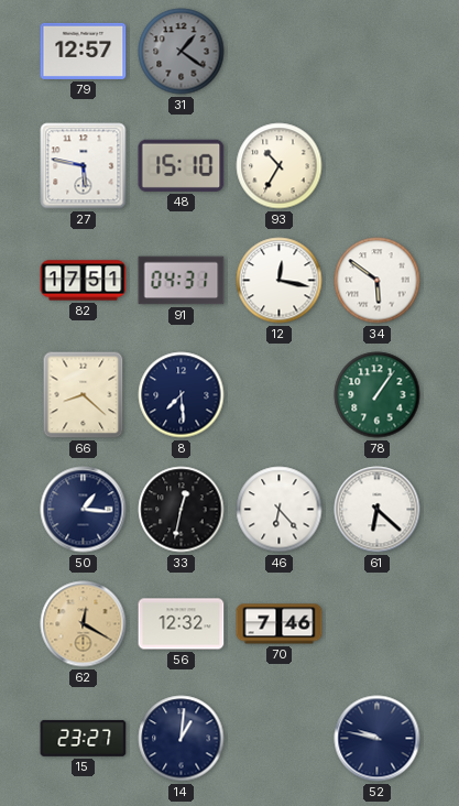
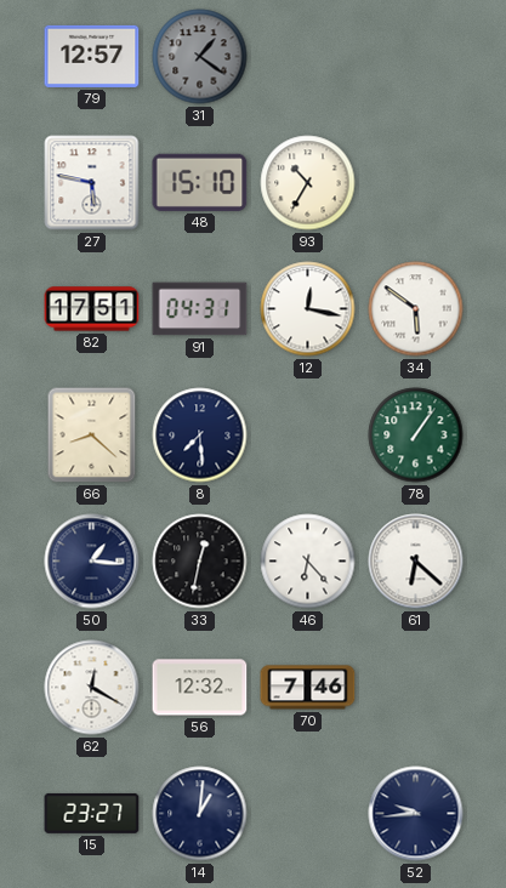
62 dial: champagne -> white (92, 688)
52: 9:47 -> 9:44 (416, 814)
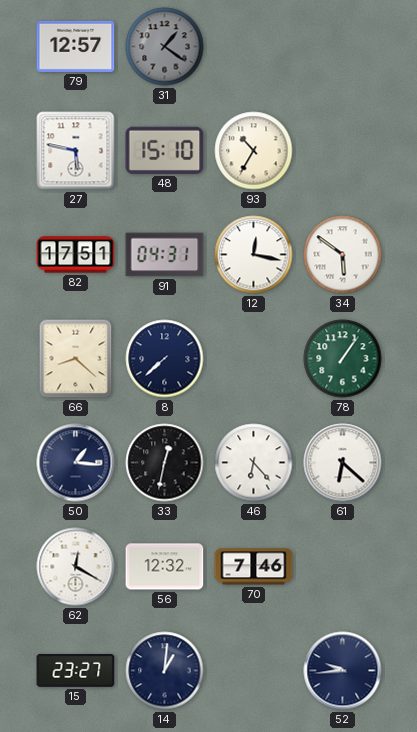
8: 7:29 -> 7:38 (165, 359)
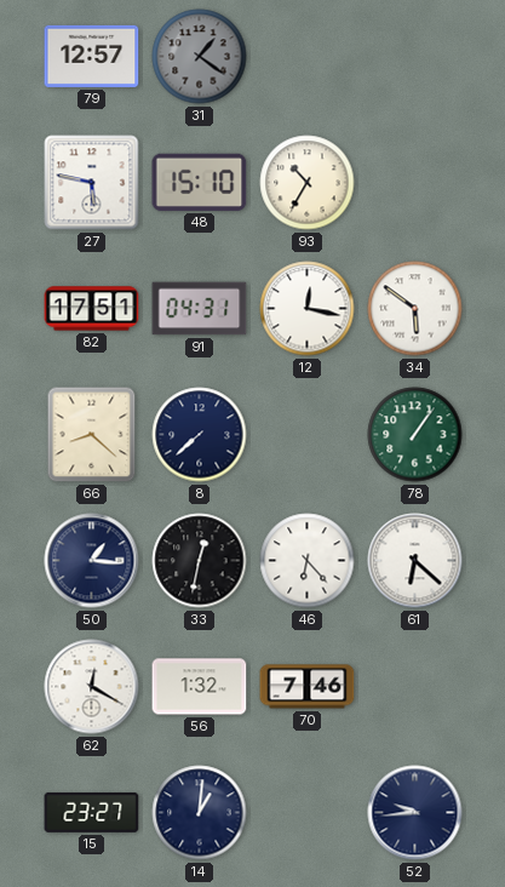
56: 12:32 -> 1:32 (200, 687)
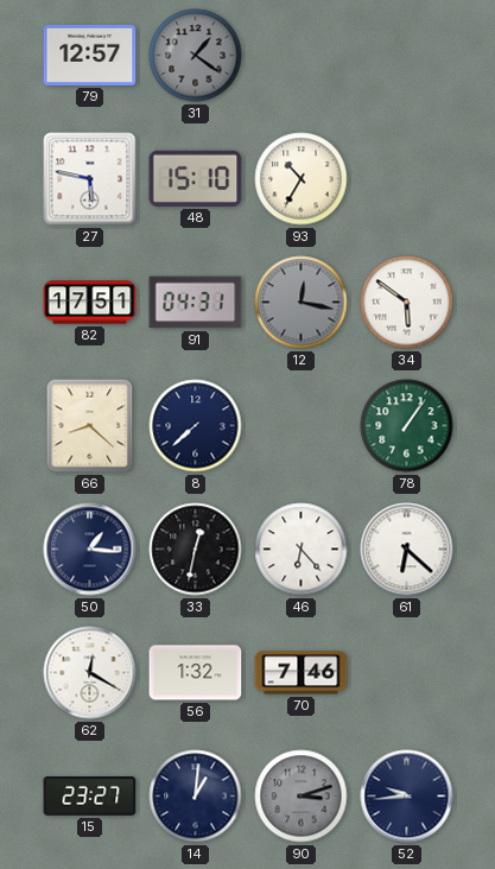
12 dial: white -> grey (302, 303)
90: none -> 3:12 (302, 797)
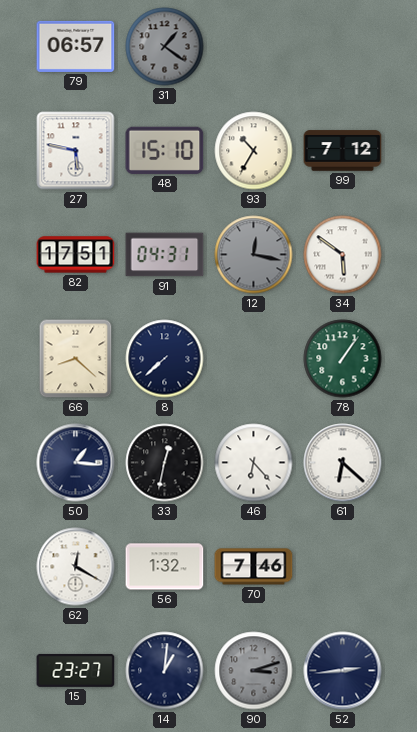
79: 12:57 -> 06:57 (76, 46)
99: none -> 7:12 (343, 151)
52: 9:44 -> 2:44 (343, 671)
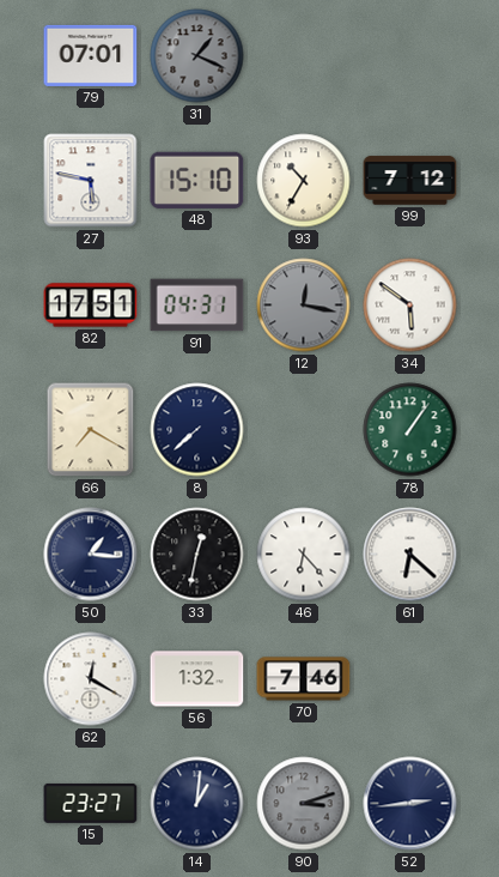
79: 06:57 -> 07:01 (91, 55)
31: 1:21 -> 1:19 (197, 56)
66: 8:22 -> 7:20 (91, 430)
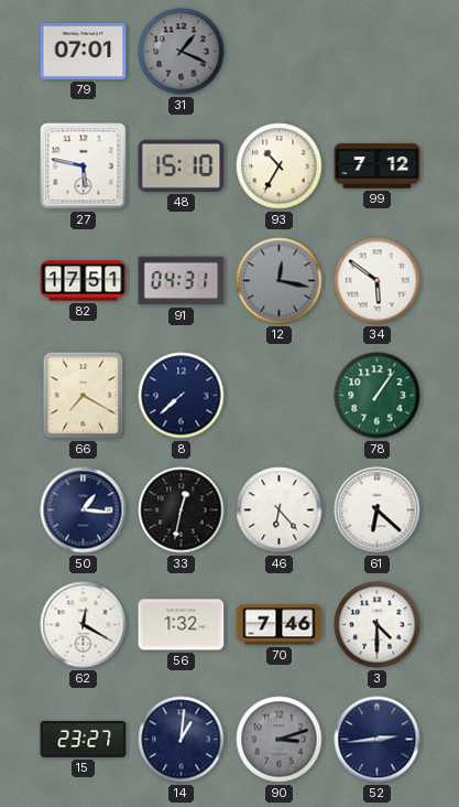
3: none -> 4:30 (378, 625)
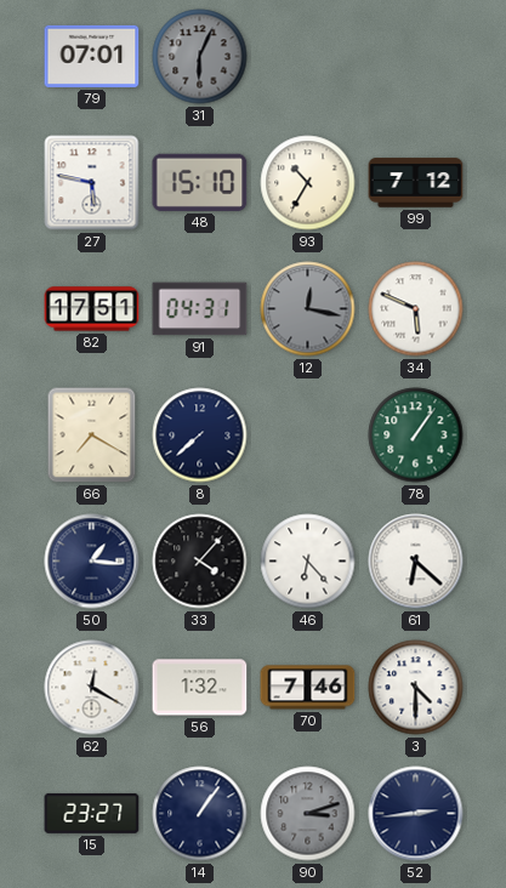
31: 1:19 -> 6:04 (200, 57)
34: 5:51 -> 5:49 (416, 309)
33: 12:32 -> 4:07 (200, 562)
14: 1:01 -> 1:06 (200, 814)
